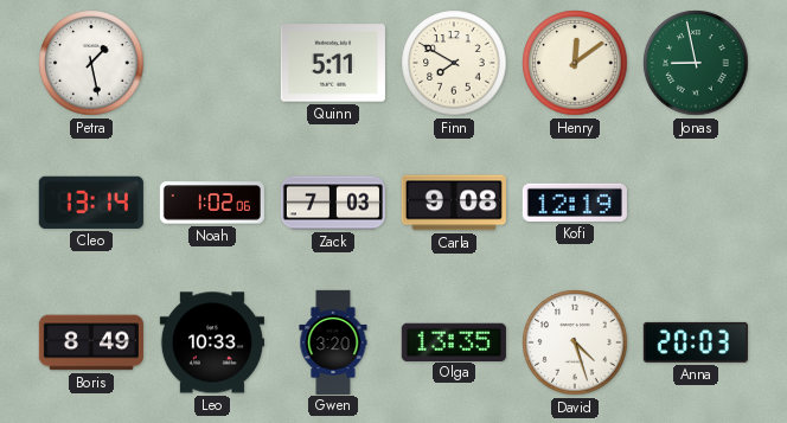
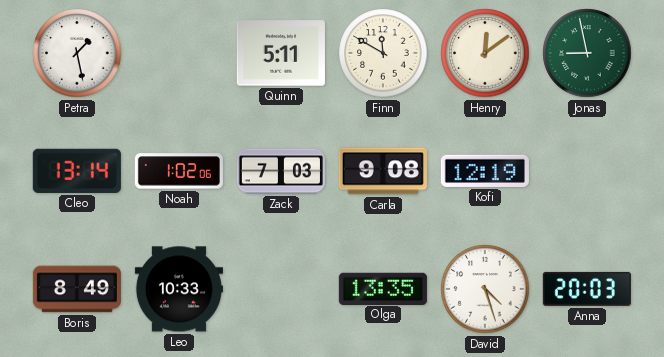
Finn: 7:50 -> 11:50 (383, 53)
Gwen: 3:20 -> none (333, 341)
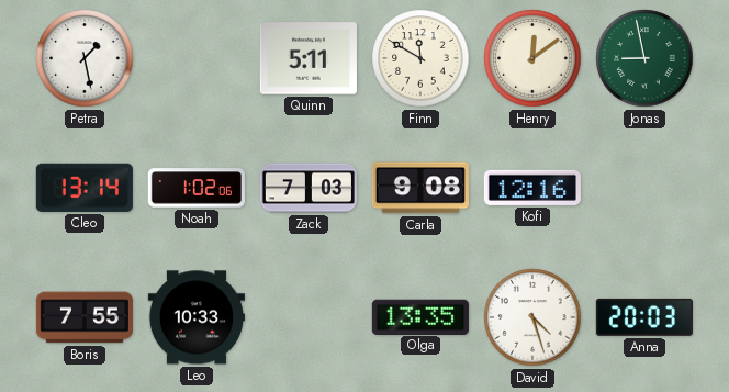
Kofi: 12:19 -> 12:16 (532, 188)
Boris: 8:49 -> 7:55 (85, 317)
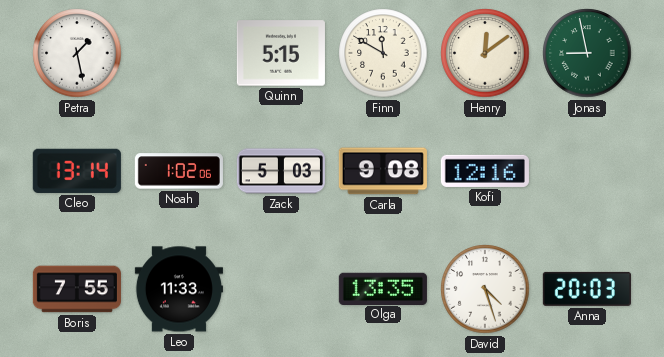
Quinn: 5:11 -> 5:15 (281, 53)
Zack: 7:03 -> 5:03 (281, 171)
Leo: 10:33 -> 11:33 (179, 289)
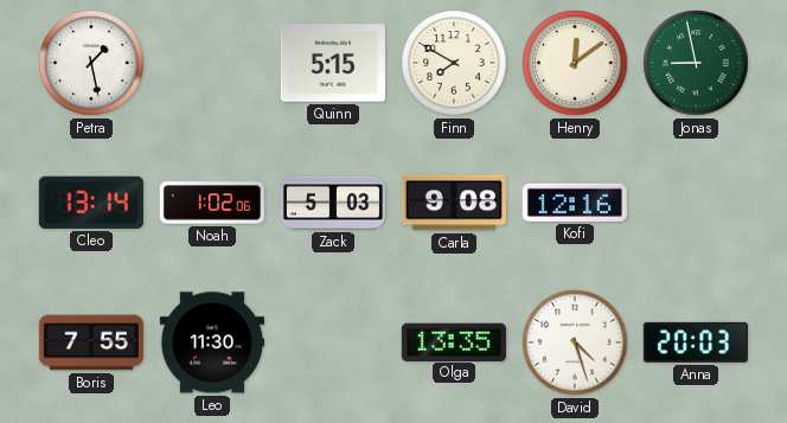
Finn: 11:50 -> 7:50 (454, 63)
Leo: 11:33 -> 11:30 (212, 342)
